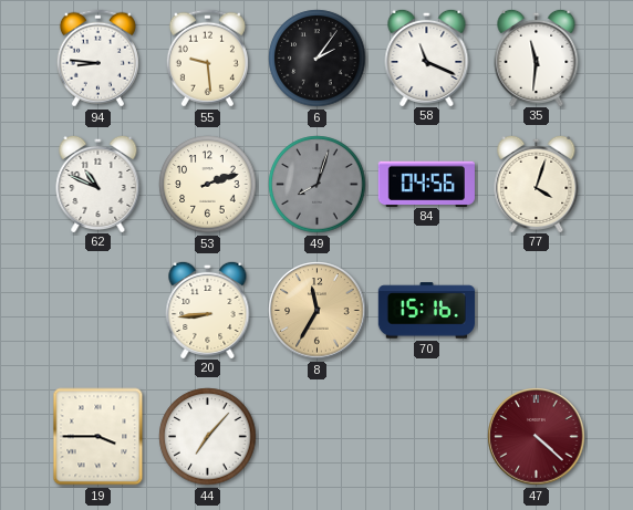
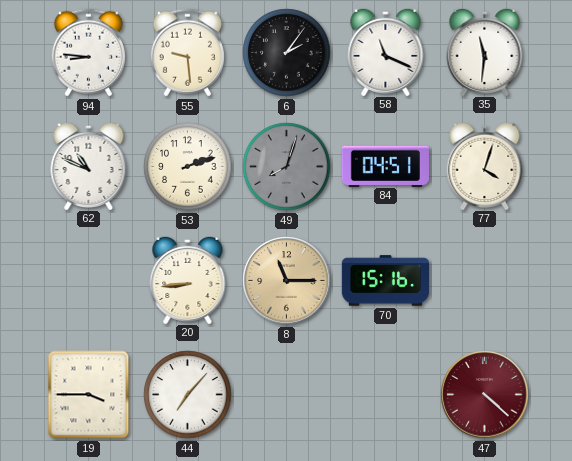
84: 04:56 -> 04:51 (385, 166)
8: 11:35 -> 11:15 (287, 281)
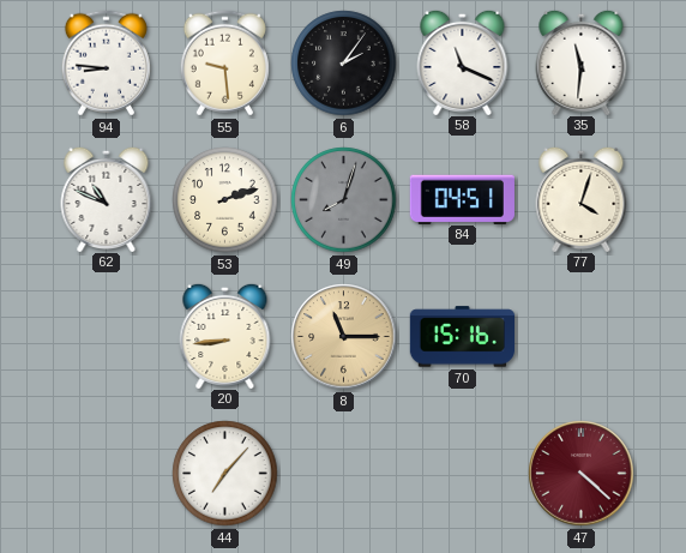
19: 3:45 -> none (89, 395)
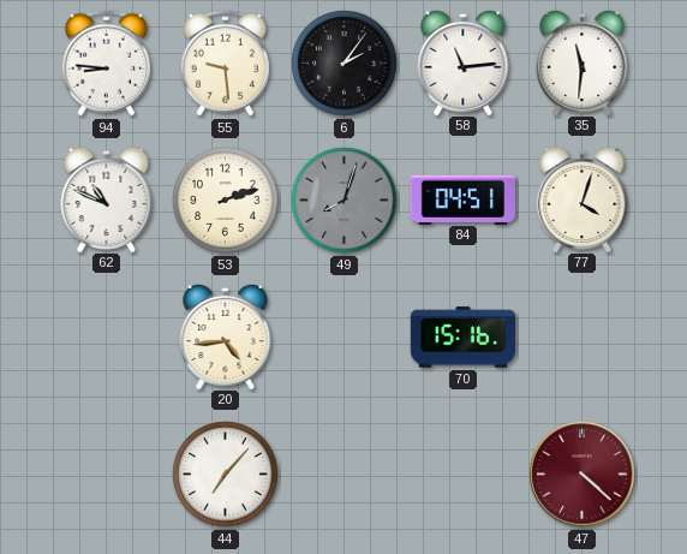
58: 11:19 -> 11:14 (464, 61)
20: 8:44 -> 4:44 (226, 335)
8: 11:15 -> none (344, 337)
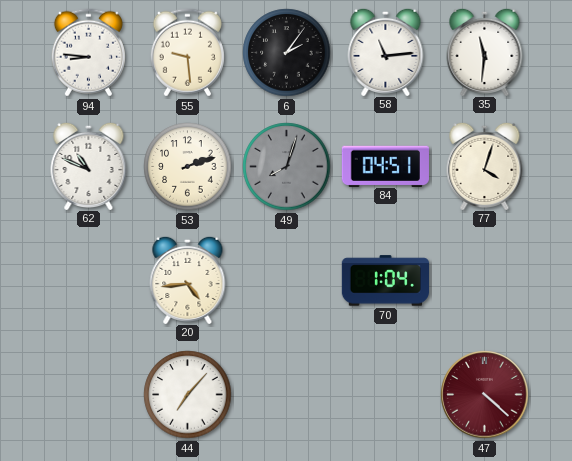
70: 15:16 -> 1:04 (385, 281)
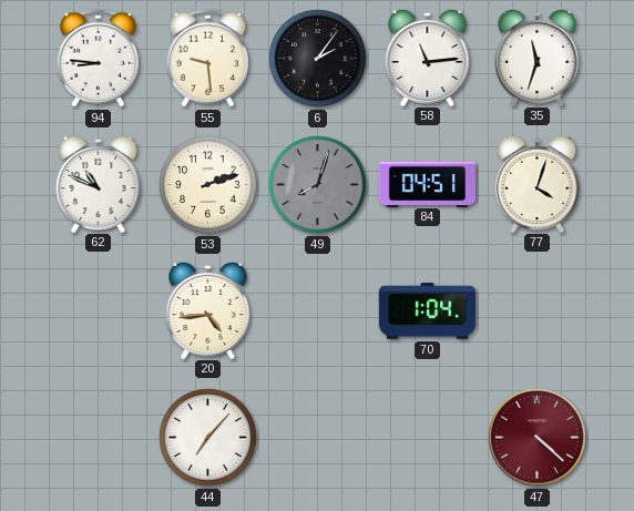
35: 11:31 -> 11:33 (538, 57)
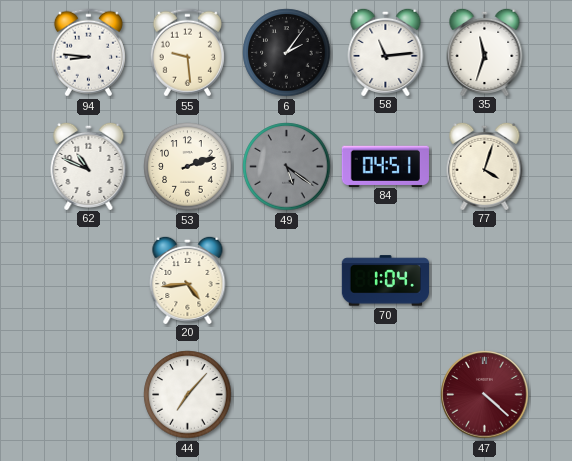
49: 8:03 -> 5:21 (287, 167)
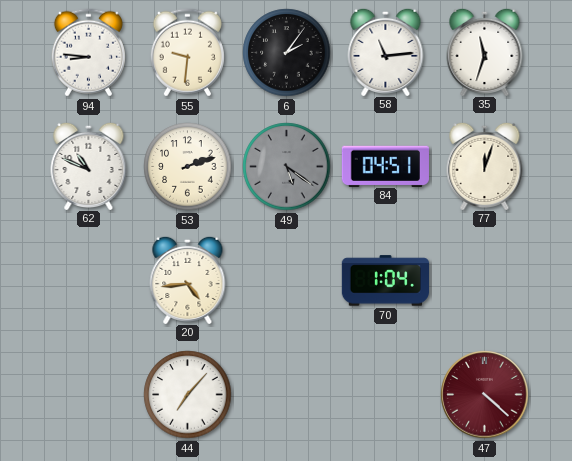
55: 9:29 -> 9:31 (187, 53)
77: 4:03 -> 12:03 (485, 165)
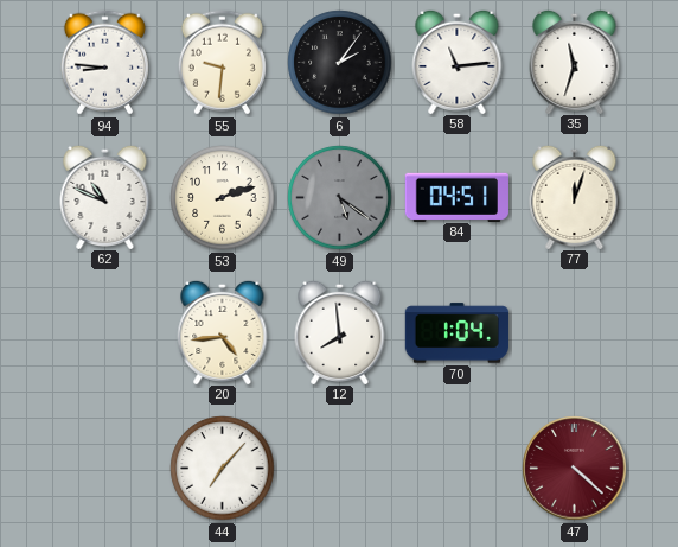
12: none -> 7:59 (340, 331)
